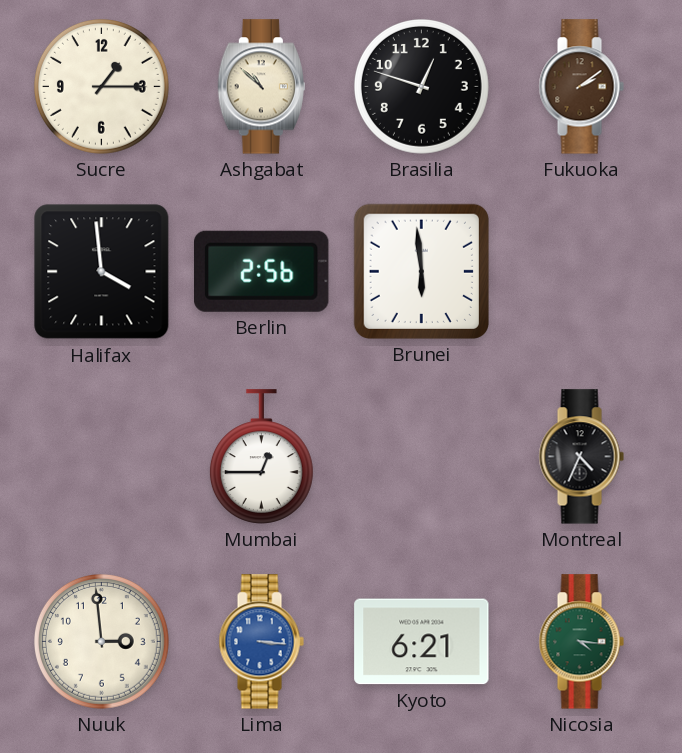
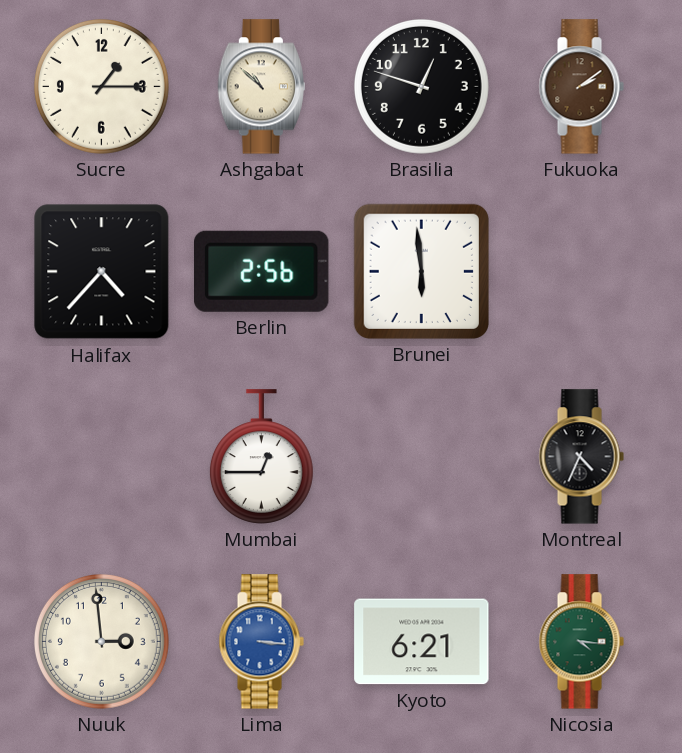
Halifax: 3:59 -> 4:37 (102, 272)
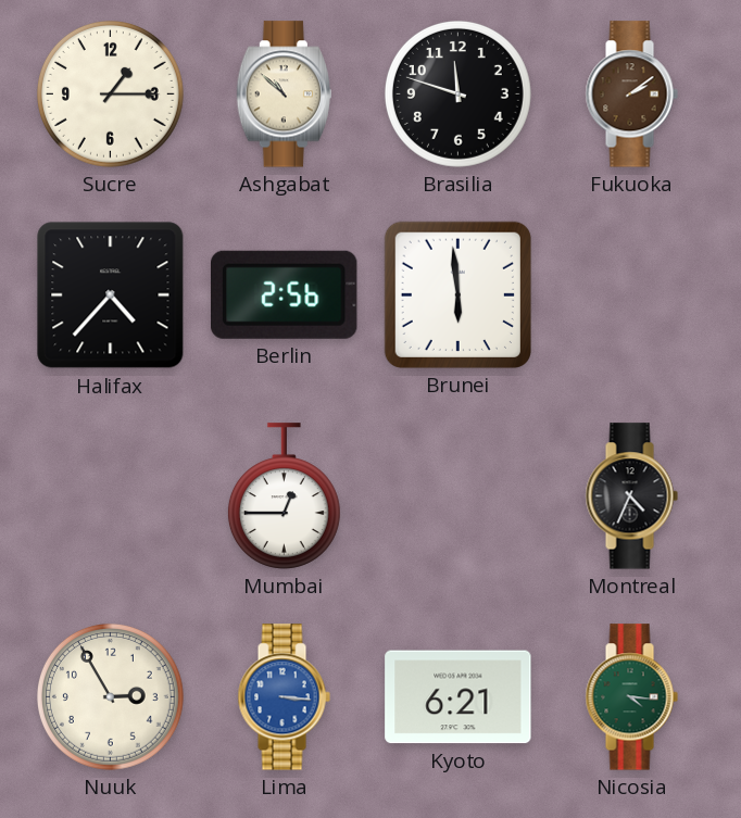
Brasilia: 12:48 -> 11:48 (457, 93)
Nuuk: 2:59 -> 2:55 (110, 696)
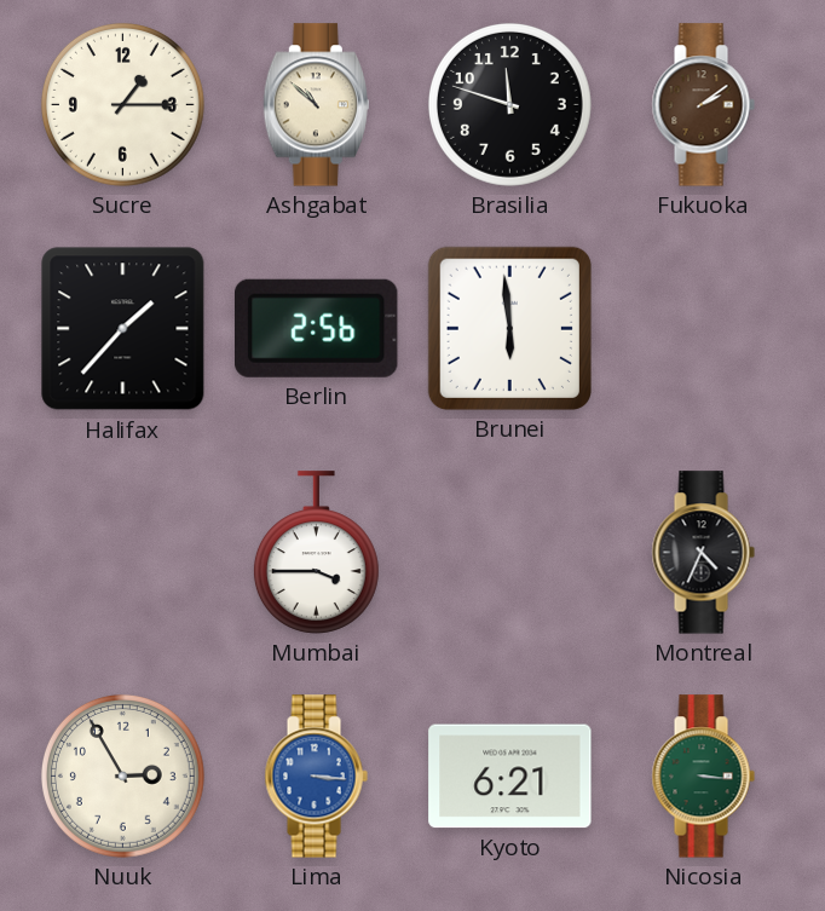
Halifax: 4:37 -> 1:37 (123, 329)
Mumbai: 12:45 -> 3:45 (316, 553)
Nicosia: 4:16 -> 3:16 (703, 777)
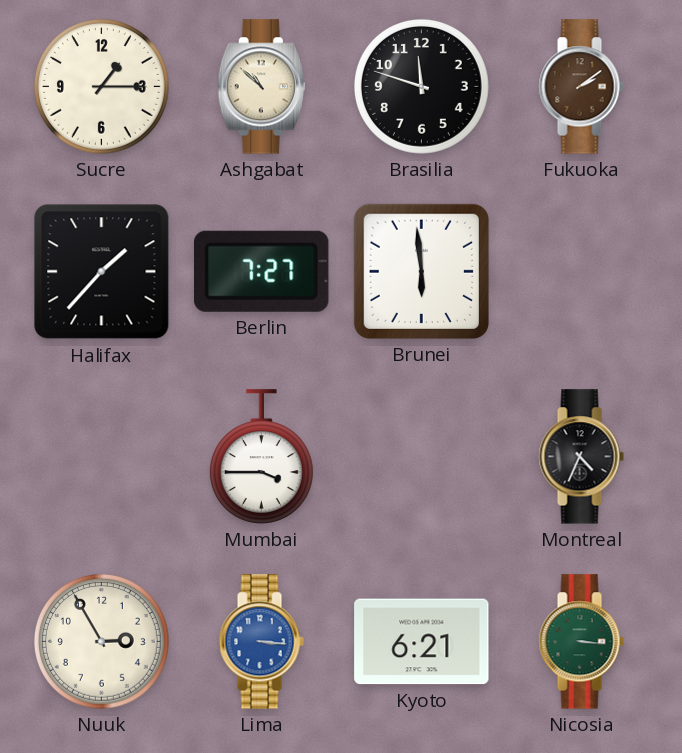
Berlin: 2:56 -> 7:27 (262, 271)
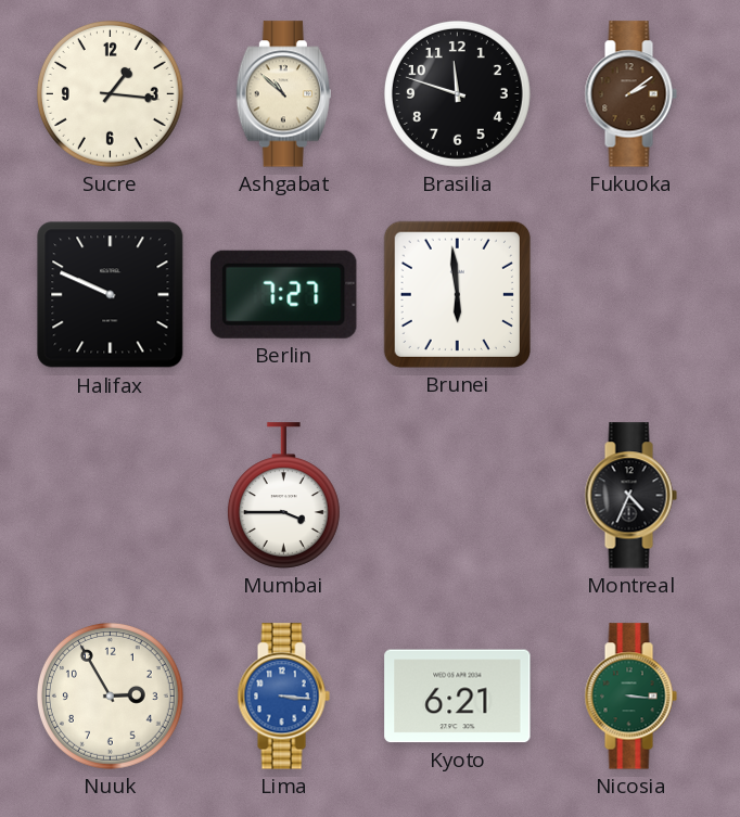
Sucre: 1:15 -> 1:16 (110, 93)
Halifax: 1:37 -> 9:49 (111, 295)
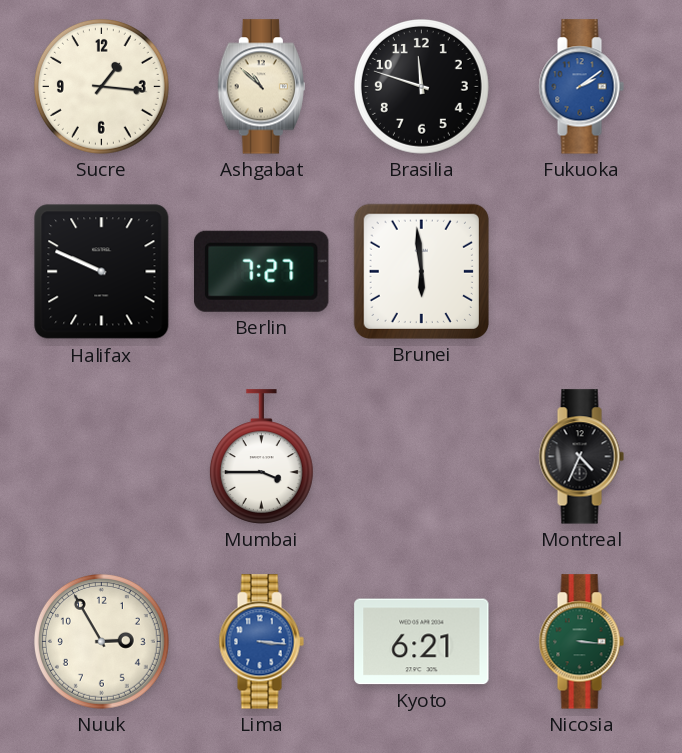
Fukuoka dial: brown -> blue (581, 87)
